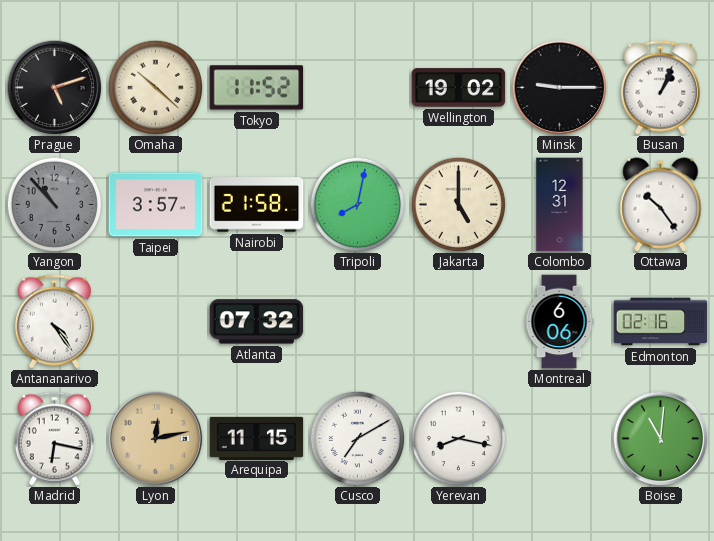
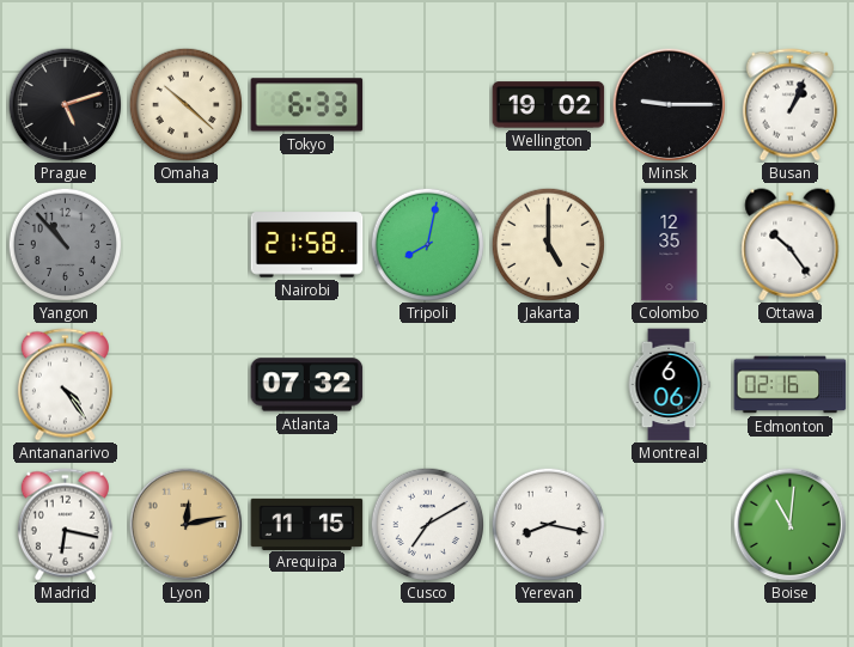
Tokyo: 11:52 -> 6:33 (307, 105)
Taipei: 3:57 -> none (156, 205)
Colombo: 12:31 -> 12:35 (670, 245)
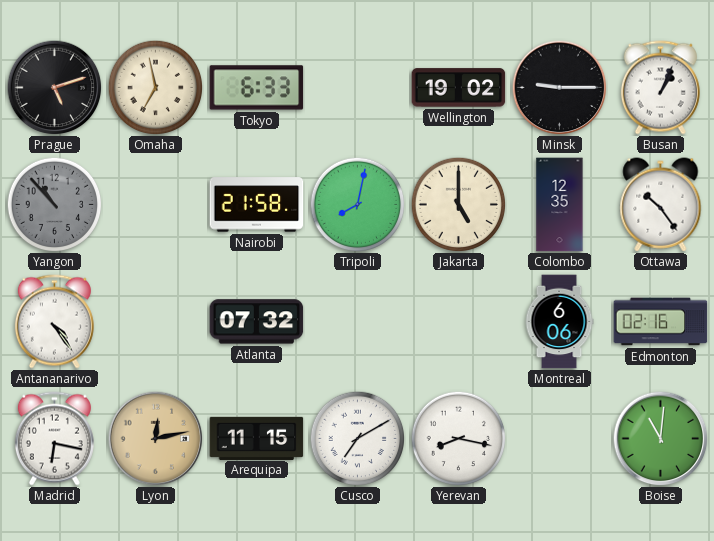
Omaha: 10:22 -> 6:58 (155, 87)
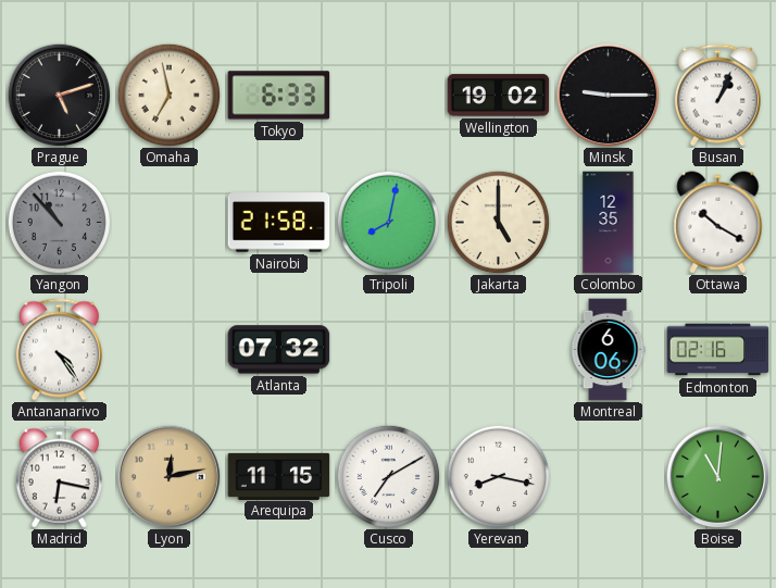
Ottawa: 10:24 -> 10:20 (718, 223)
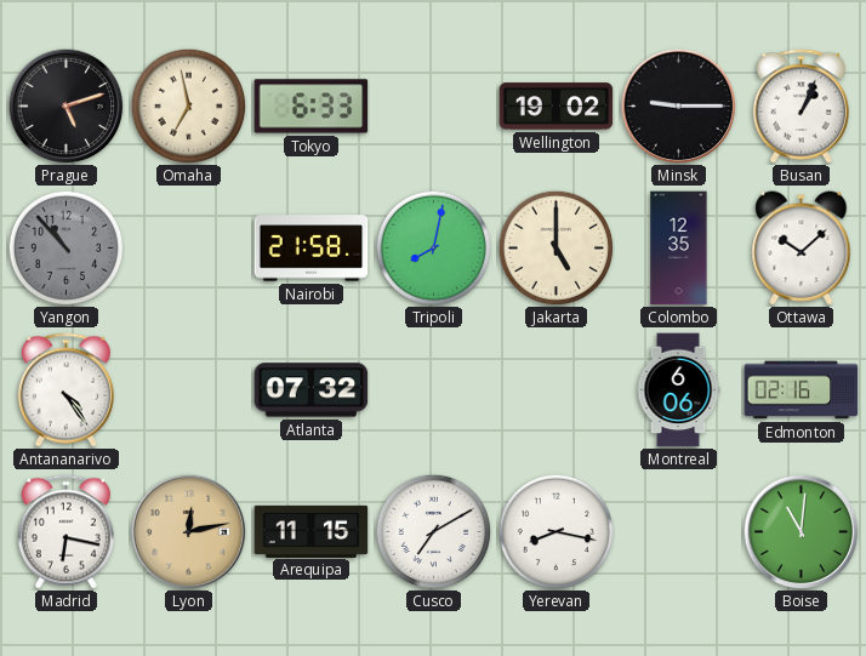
Ottawa: 10:20 -> 10:08 (802, 249)
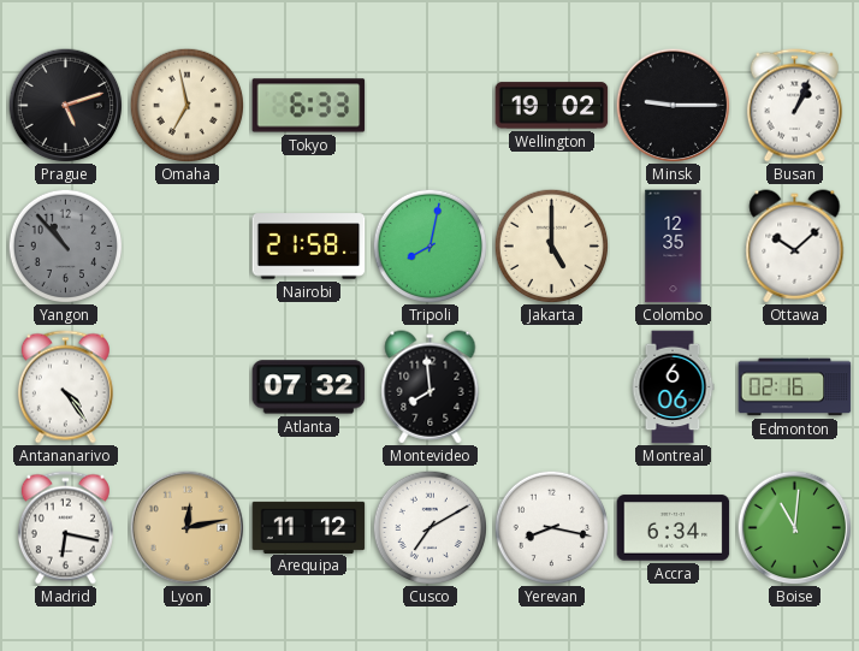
Montevideo: none -> 7:59 (431, 387)
Arequipa: 11:15 -> 11:12 (309, 527)
Accra: none -> 6:34 (674, 528)
